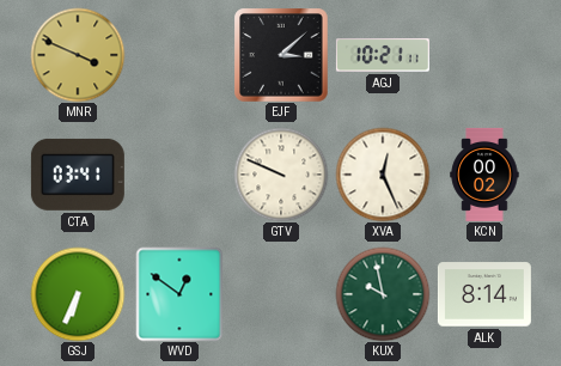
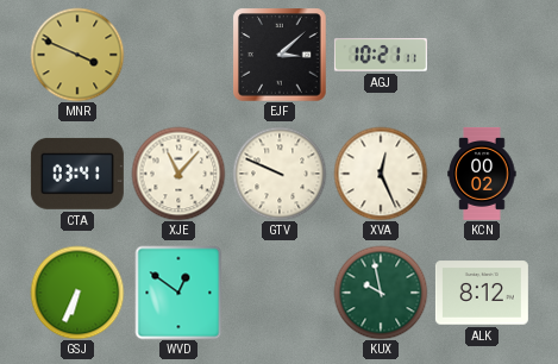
XJE: none -> 11:07 (178, 174)
ALK: 8:14 -> 8:12 (482, 293)
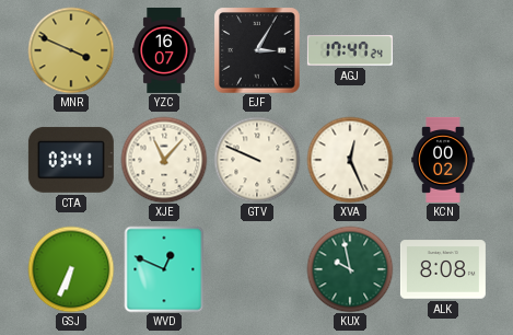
YZC: none -> 16:07 (164, 50)
EJF: 3:08 -> 3:05 (257, 50)
AGJ: 10:21 -> 17:47 (350, 50)
WVD: 12:51 -> 12:49 (164, 269)
ALK: 8:12 -> 8:08 (443, 269)
